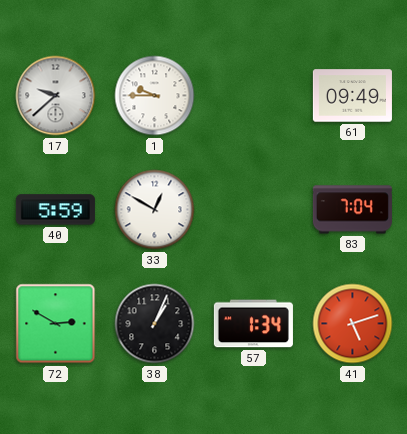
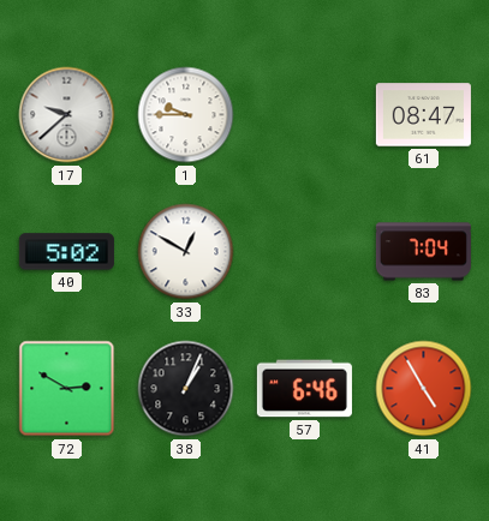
61: 09:49 -> 08:47 (423, 115)
40: 5:59 -> 5:02 (66, 252)
57: 1:34 -> 6:46 (304, 389)
41: 5:12 -> 4:55 (424, 389)
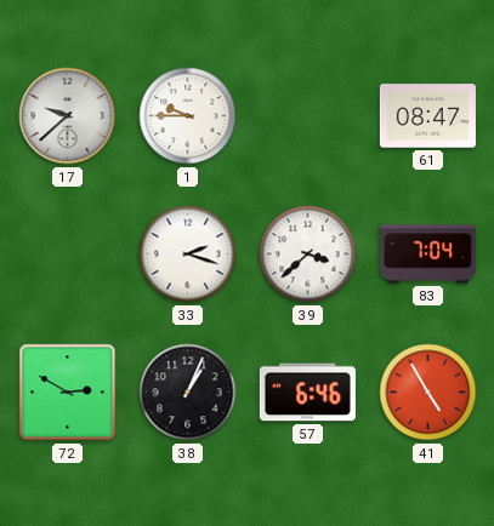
40: 5:02 -> none (66, 252)
33: 12:50 -> 2:18 (188, 255)
39: none -> 3:38 (308, 255)
